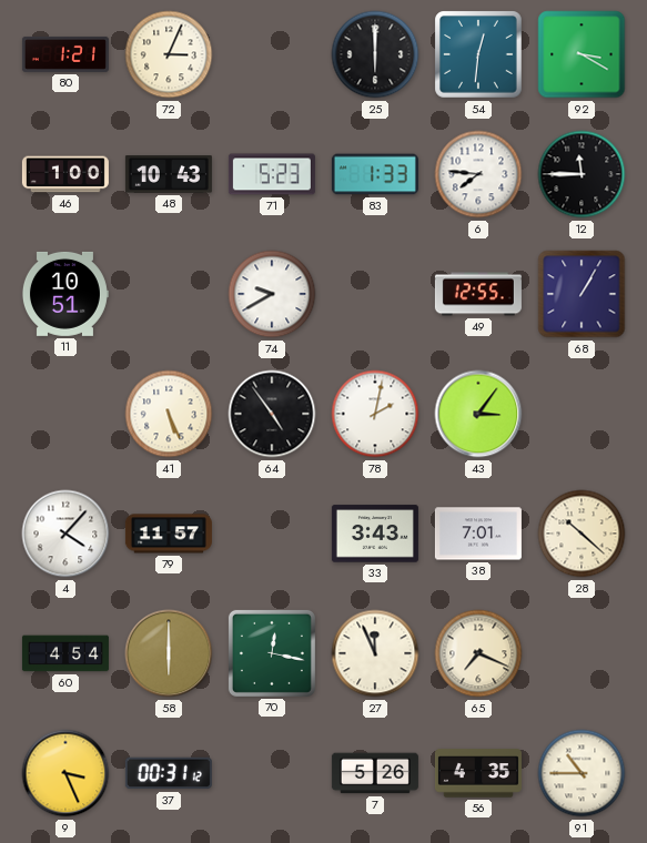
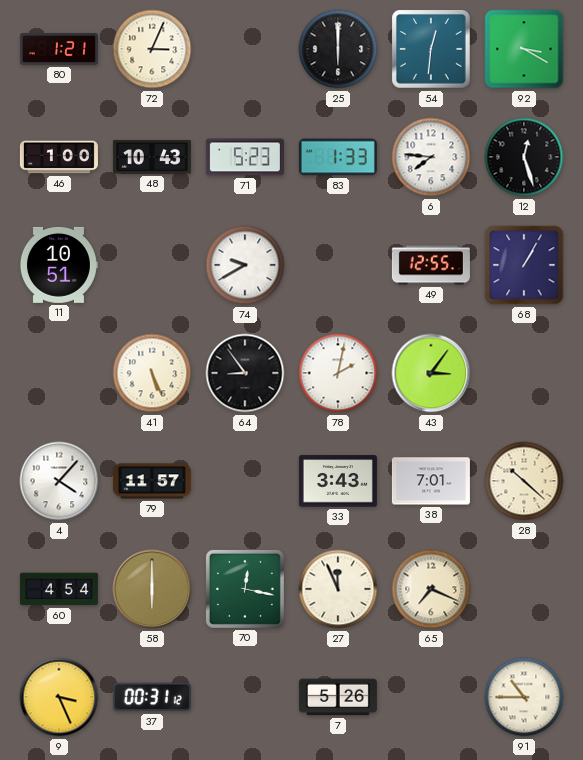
12: 11:45 -> 12:27 (524, 157)
64: 4:54 -> 8:54 (245, 373)
56: 4:35 -> none (478, 773)
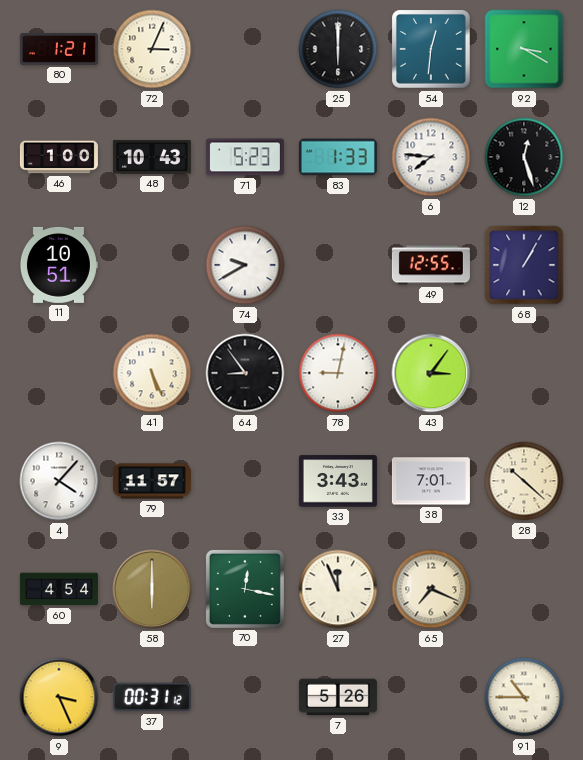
78: 2:02 -> 9:02 (338, 373)
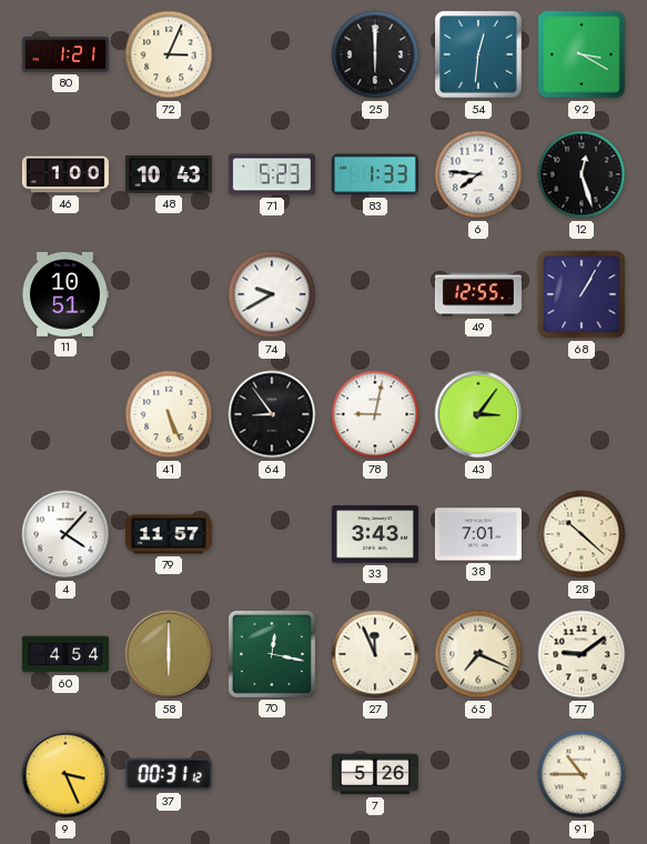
77: none -> 9:09 (582, 654)
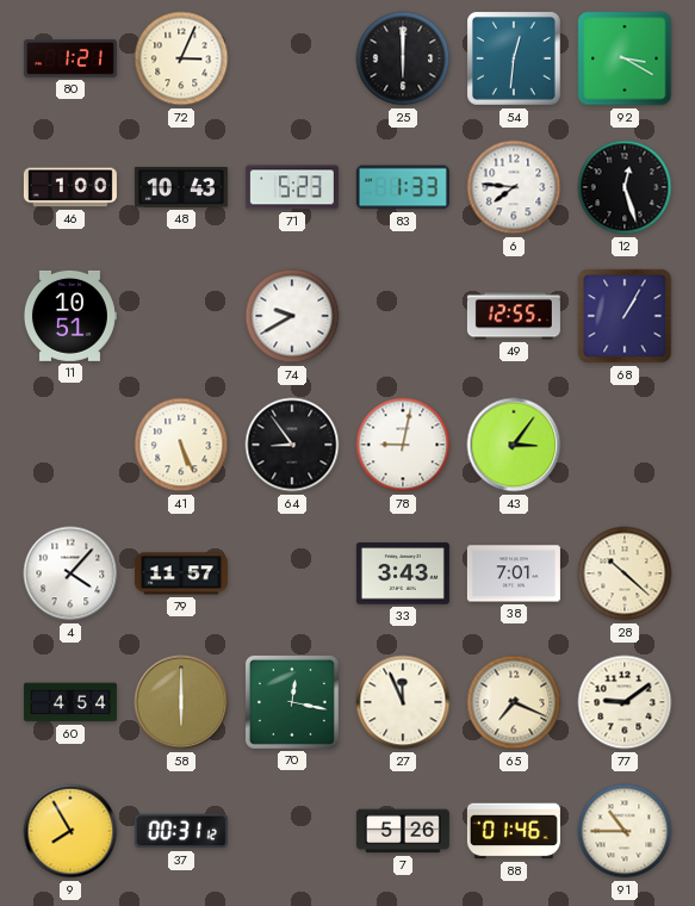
9: 3:26 -> 7:55 (70, 831)
88: none -> 01:46 (514, 831)
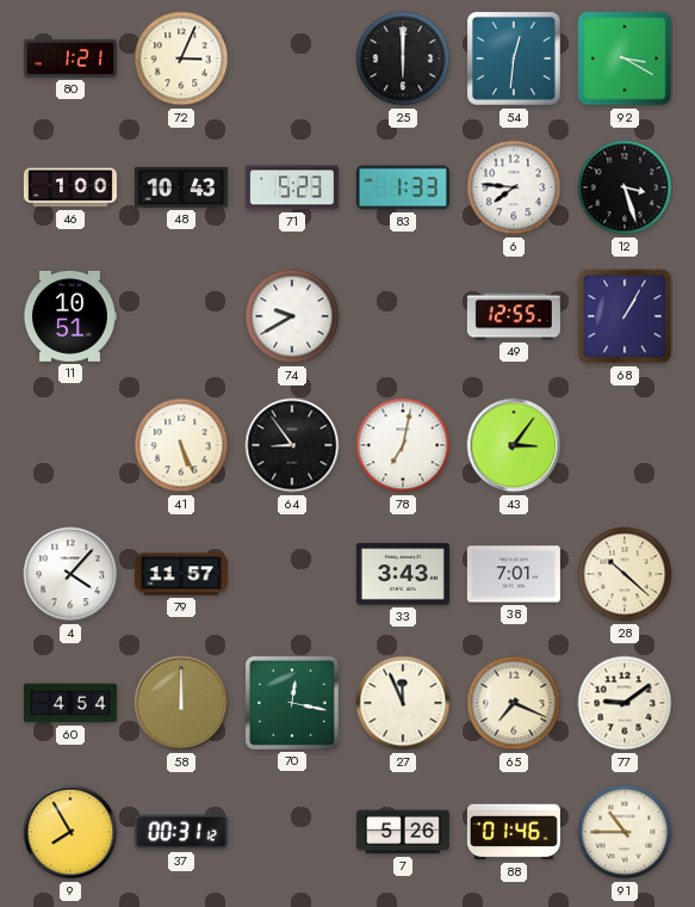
12: 12:27 -> 3:27 (625, 187)
78: 9:02 -> 7:02 (403, 445)
58: 6:00 -> 12:00 (181, 703)
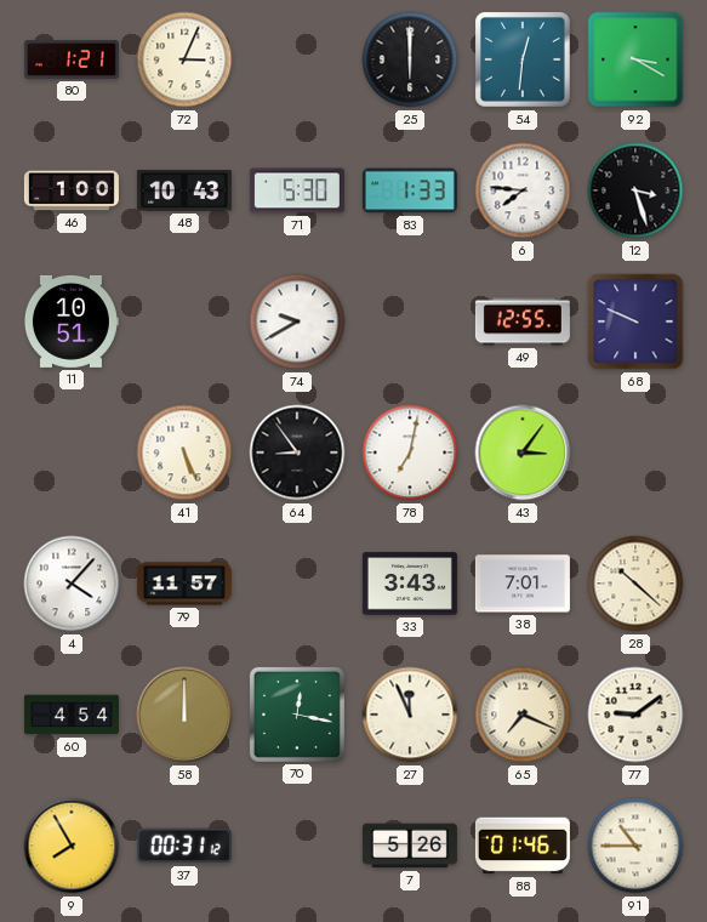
71: 5:23 -> 5:30 (297, 190)
68: 1:05 -> 9:49 (635, 321)
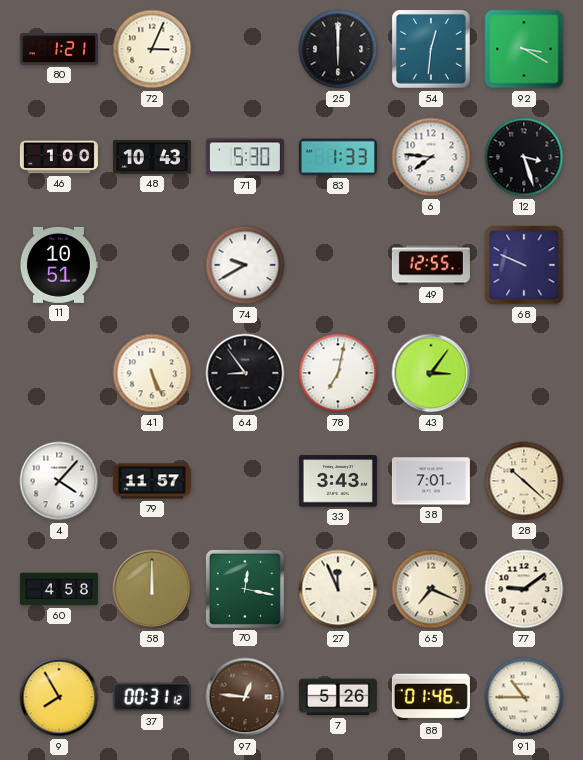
60: 4:54 -> 4:58 (59, 589)
97: none -> 12:46 (245, 697)
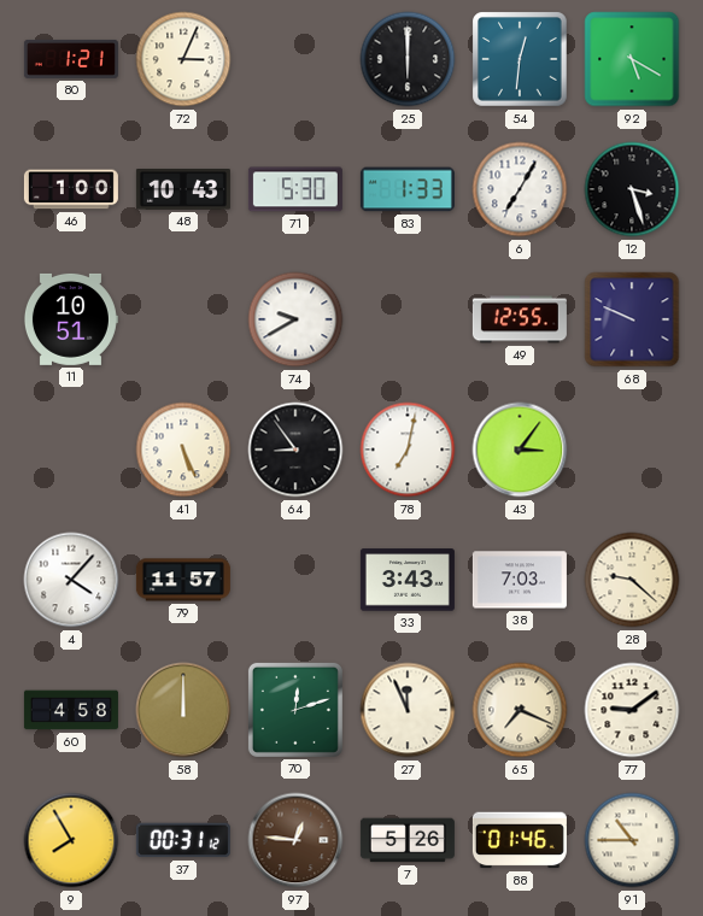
92: 3:20 -> 5:20 (632, 59)
6: 7:46 -> 7:05 (520, 189)
38: 7:01 -> 7:03 (520, 580)
28: 10:22 -> 9:22 (632, 580)
70: 12:17 -> 12:12 (295, 710)
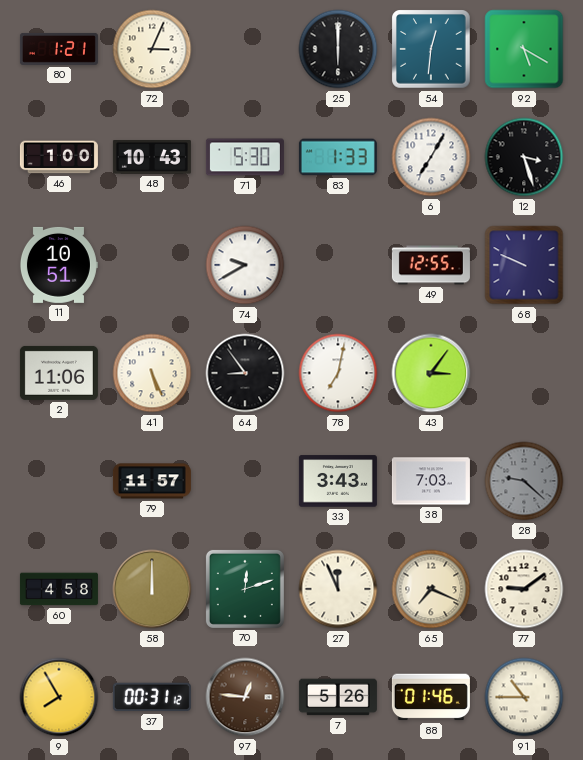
2: none -> 11:06 (59, 373)
4: 4:07 -> none (71, 580)
28 dial: cream -> grey (524, 481)
